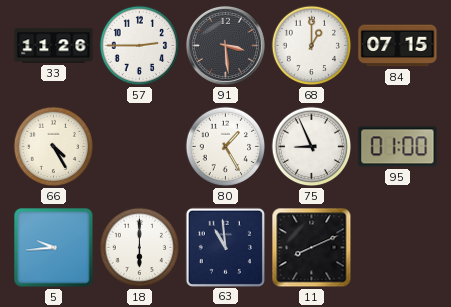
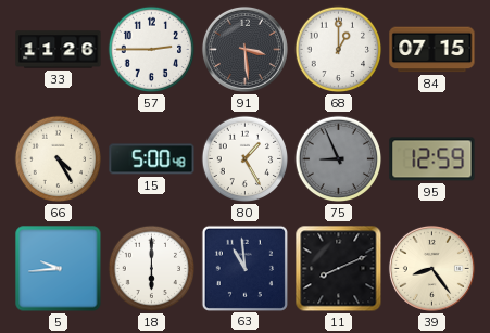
15: none -> 5:00 (152, 159)
75 dial: white -> grey (339, 159)
95: 01:00 -> 12:59 (432, 159)
39: none -> 8:24 (431, 268)
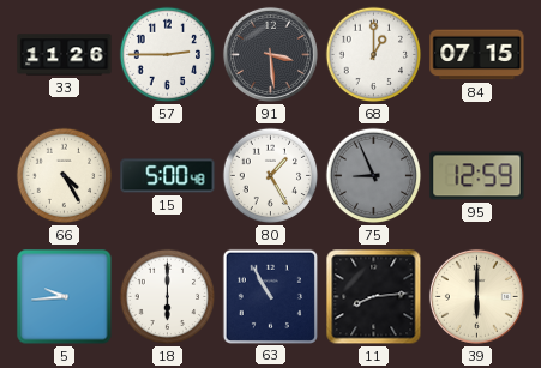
63: 10:59 -> 10:55 (270, 296)
11: 8:11 -> 8:14 (374, 297)
39: 8:24 -> 6:00 (476, 296)
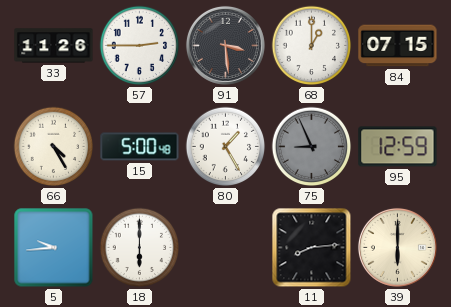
63: 10:55 -> none (270, 296)
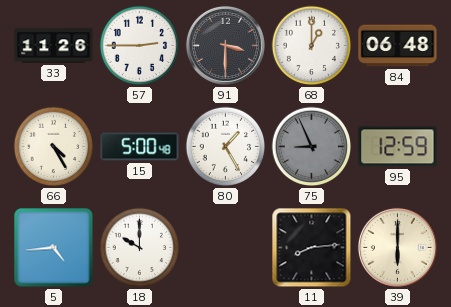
91: 3:29 -> 3:30 (225, 45)
84: 07:15 -> 06:48 (398, 46)
5: 9:44 -> 4:44 (54, 248)
18: 6:00 -> 10:00 (140, 248)
